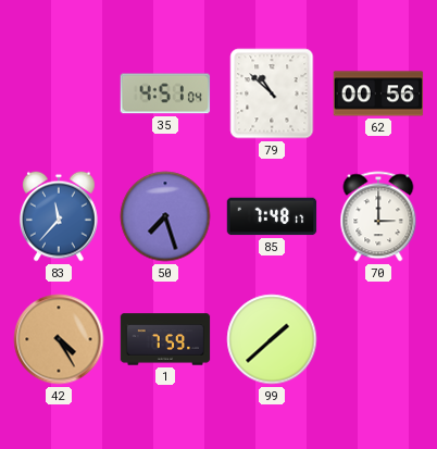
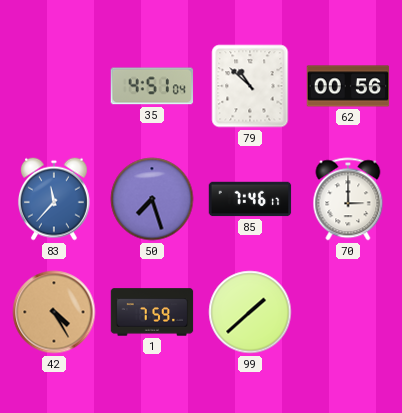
85: 7:48 -> 7:46 (250, 199)
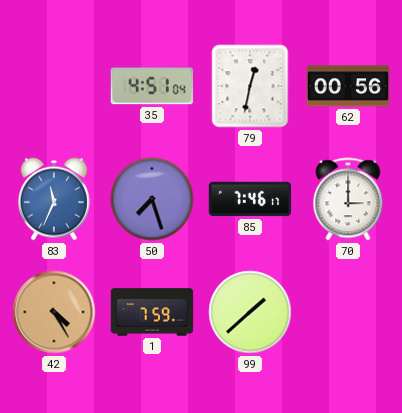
79: 10:52 -> 12:32 (250, 86)
83: 11:37 -> 11:34 (54, 199)
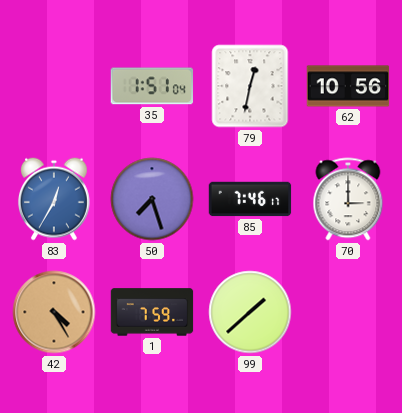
35: 4:51 -> 1:51 (152, 86)
62: 00:56 -> 10:56 (348, 86)
83: 11:34 -> 12:35 (54, 199)
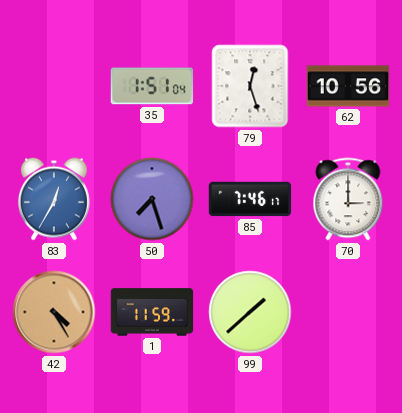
79: 12:32 -> 12:27 (250, 86)
1: 7:59 -> 11:59 (152, 312)
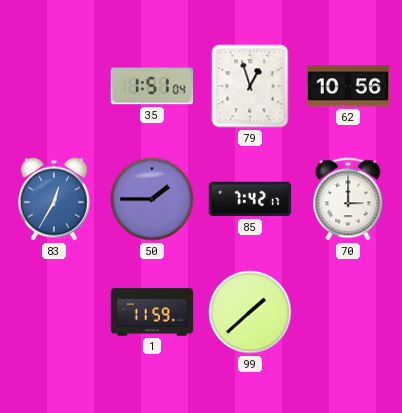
79: 12:27 -> 12:57 (250, 86)
50: 7:27 -> 1:45 (152, 199)
85: 7:46 -> 7:42 (250, 199)
42: 4:25 -> none (54, 312)
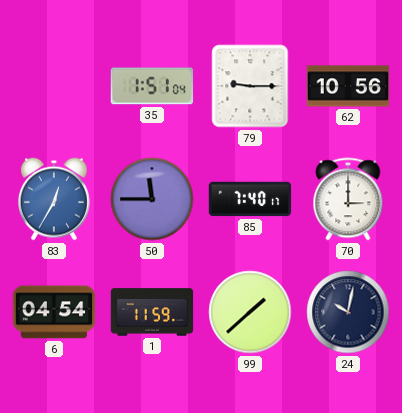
79: 12:57 -> 9:15 (250, 86)
50: 1:45 -> 11:45 (152, 199)
85: 7:42 -> 7:40 (250, 199)
6: none -> 04:54 (54, 312)
24: none -> 10:02 (348, 312)
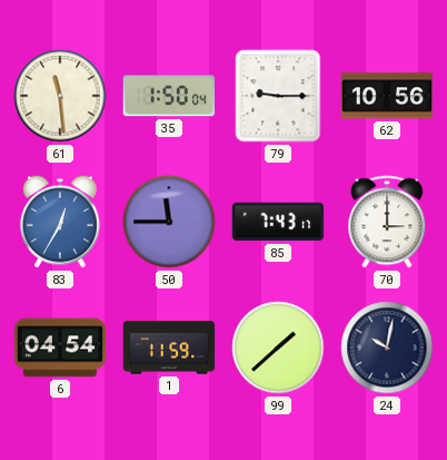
61: none -> 11:29 (60, 96)
35: 1:51 -> 1:50 (169, 96)
85: 7:40 -> 7:43 (278, 222)
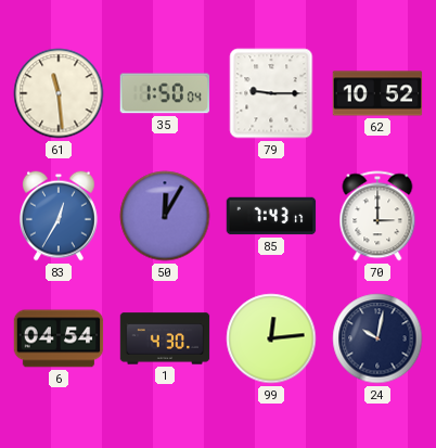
62: 10:56 -> 10:52 (377, 93)
50: 11:45 -> 12:05 (165, 216)
1: 11:59 -> 4:30 (165, 338)
99: 1:38 -> 12:14 (271, 338)
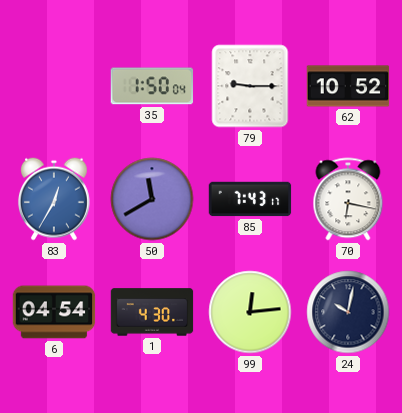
61: 11:29 -> none (59, 93)
50: 12:05 -> 11:40 (152, 199)
70: 3:00 -> 6:17 (348, 199)
